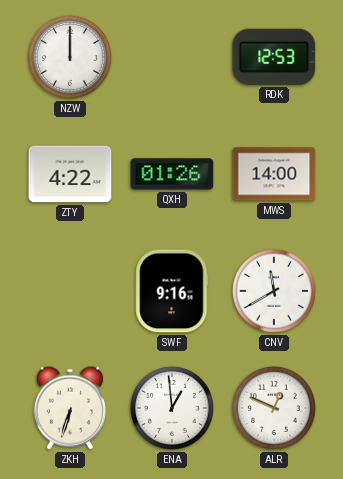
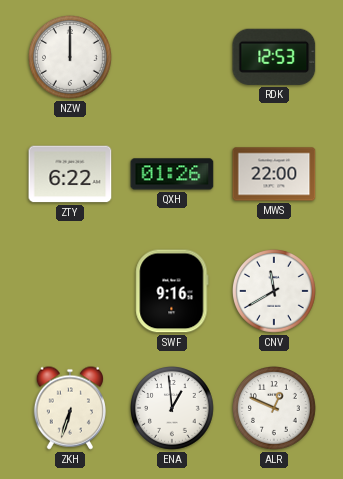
ZTY: 4:22 -> 6:22 (70, 174)
MWS: 14:00 -> 22:00 (274, 174)
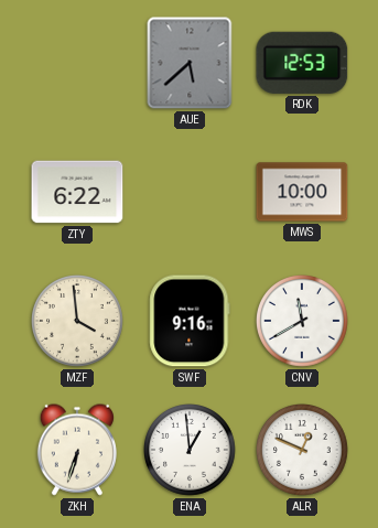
NZW: 12:00 -> none (71, 58)
AUE: none -> 5:38 (190, 63)
QXH: 01:26 -> none (172, 174)
MWS: 22:00 -> 10:00 (302, 192)
MZF: none -> 3:59 (78, 322)
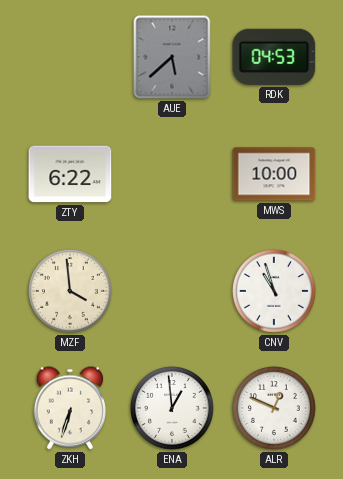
RDK: 12:53 -> 04:53 (274, 57)
SWF: 9:16 -> none (190, 321)
CNV: 11:40 -> 10:57 (275, 292)
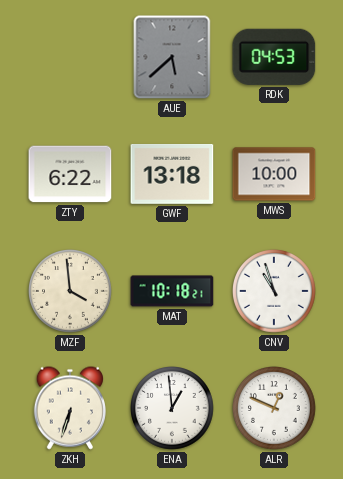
GWF: none -> 13:18 (172, 174)
MAT: none -> 10:18 (172, 291)
